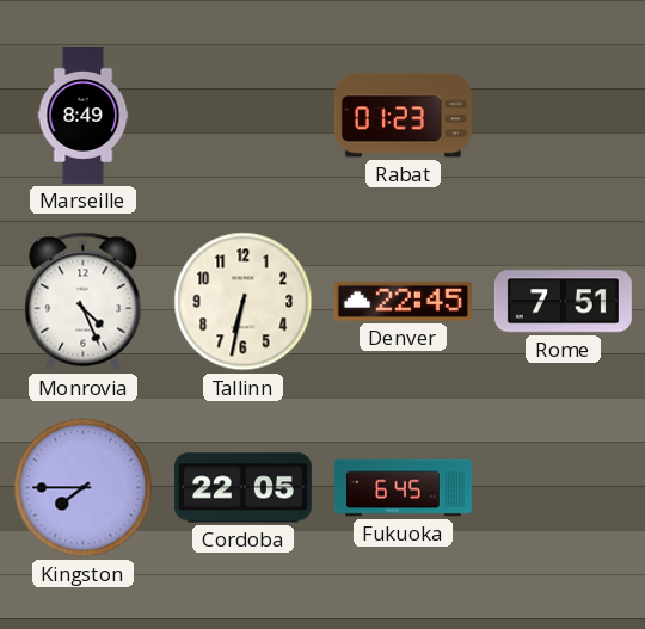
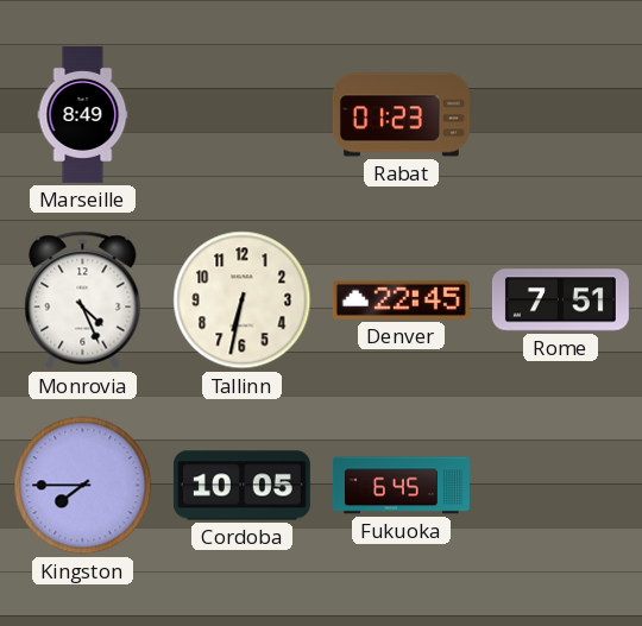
Cordoba: 22:05 -> 10:05 (241, 486)
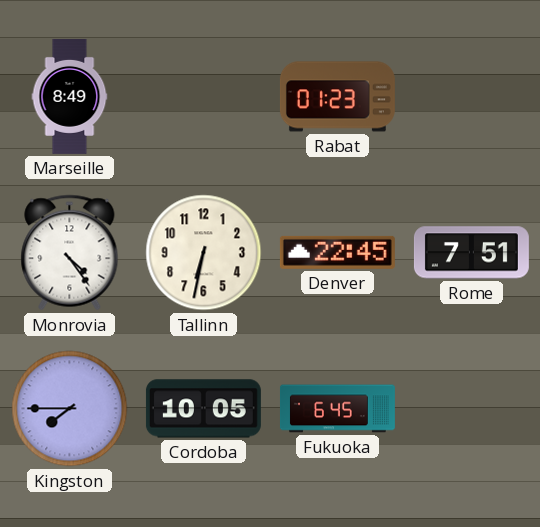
Monrovia: 4:26 -> 4:24 (70, 253)
